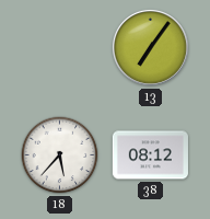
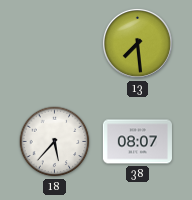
13: 7:06 -> 7:29 (137, 43)
38: 08:12 -> 08:07 (137, 142)
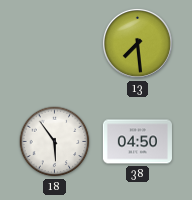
18: 5:37 -> 5:54 (55, 142)
38: 08:07 -> 04:50 (137, 142)
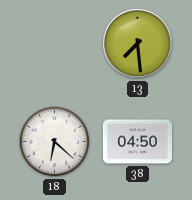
18: 5:54 -> 6:22 (55, 142)
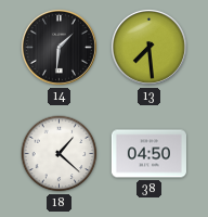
14: none -> 1:31 (58, 47)
18: 6:22 -> 1:22 (60, 154)
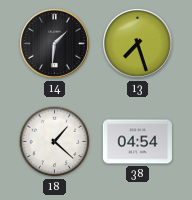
13: 7:29 -> 7:27 (137, 43)
38: 04:50 -> 04:54 (137, 142)
